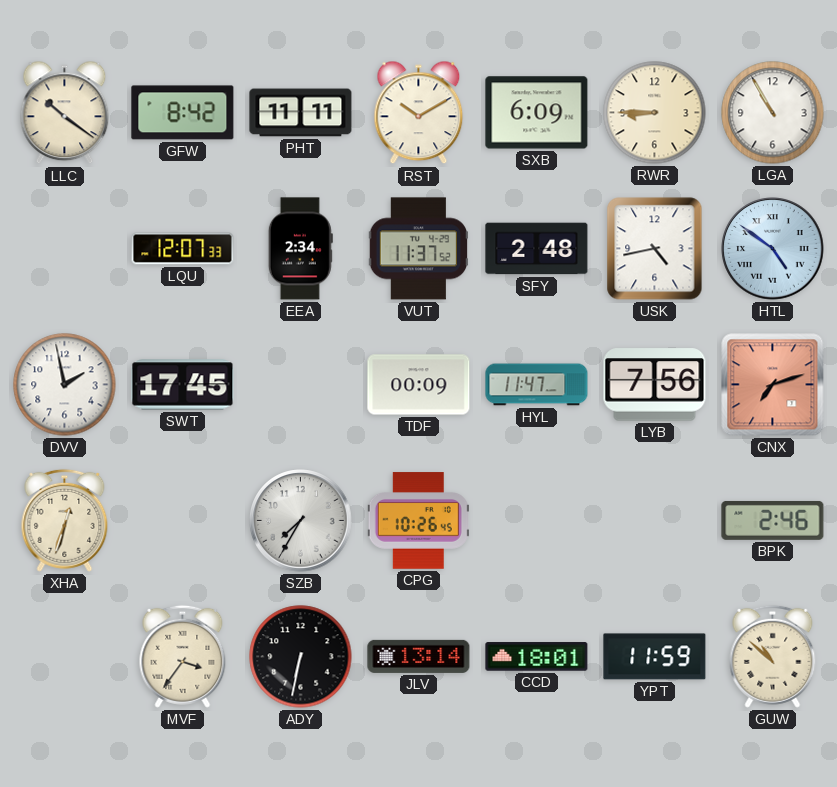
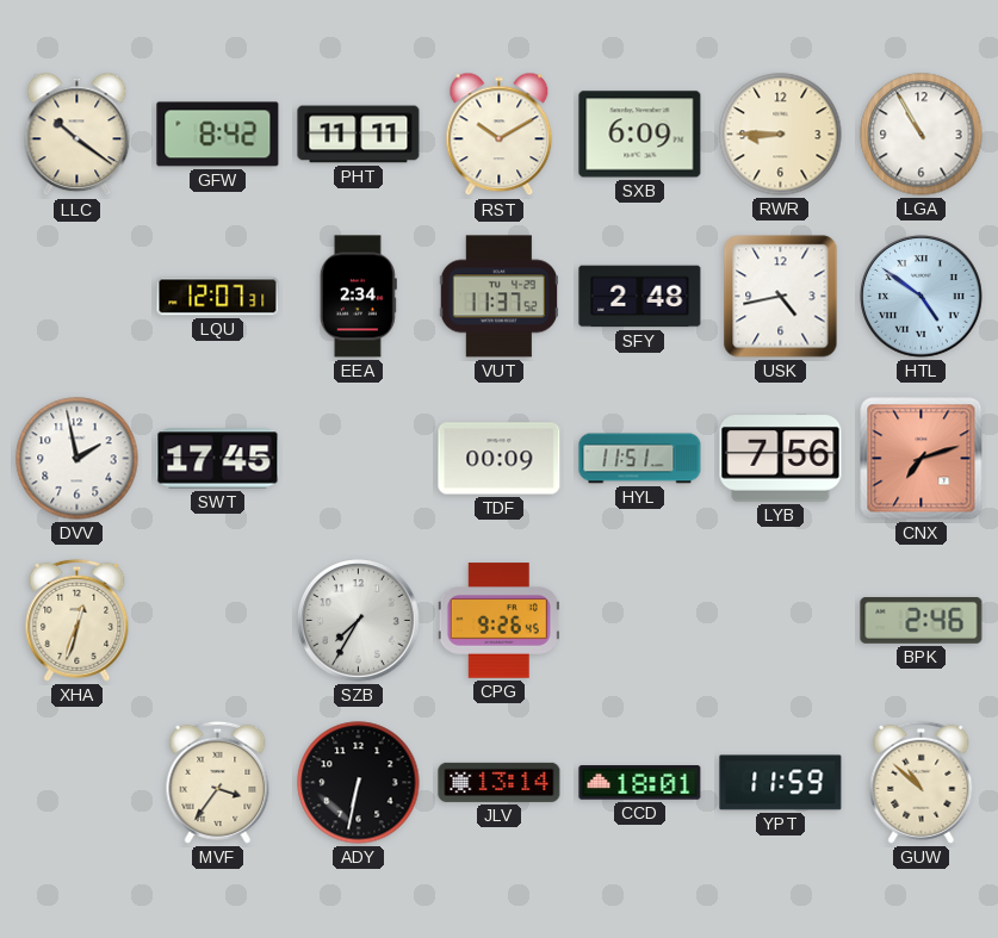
LQU: 12:07:33 -> 12:07:31 (218, 297)
HYL: 11:47 -> 11:51 (640, 459)
CPG: 10:26 -> 9:26 (498, 621)
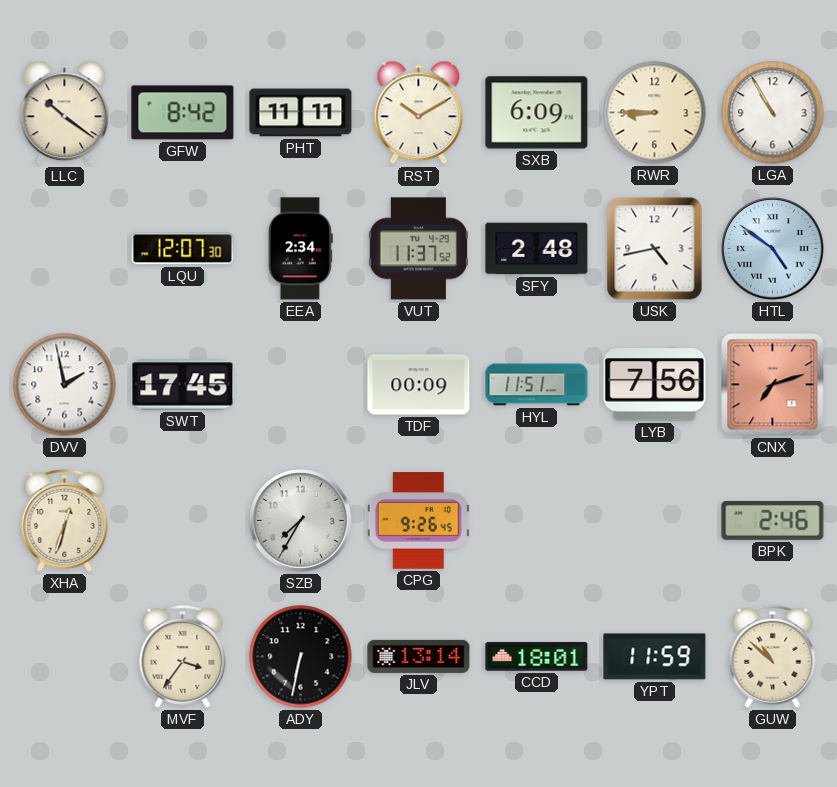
LQU: 12:07:31 -> 12:07:30 (183, 249)
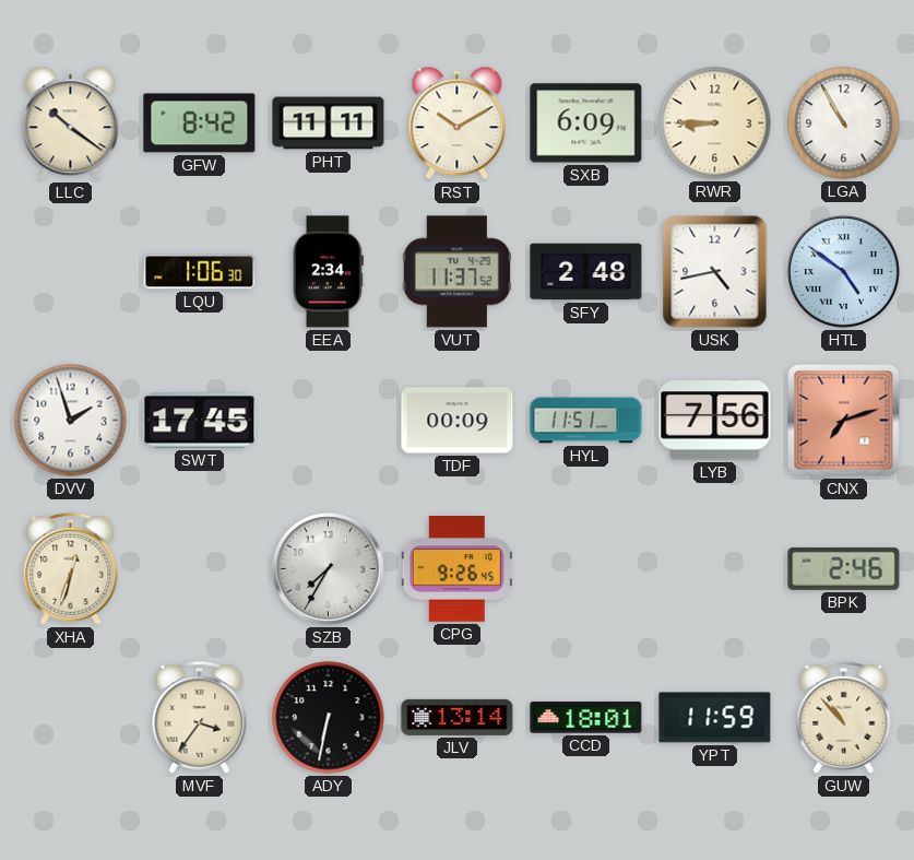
LQU: 12:07 -> 1:06 (200, 272)
DVV: 1:58 -> 1:57 (71, 421)
GUW: 10:52 -> 10:53 (844, 717)
